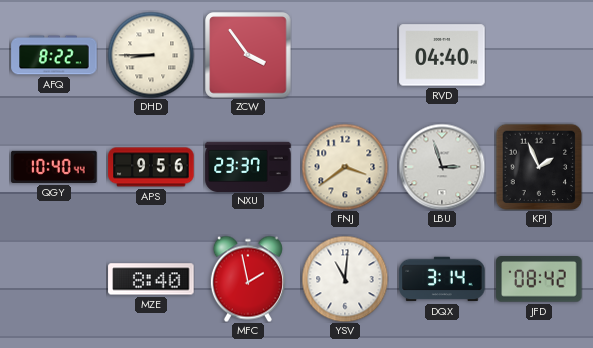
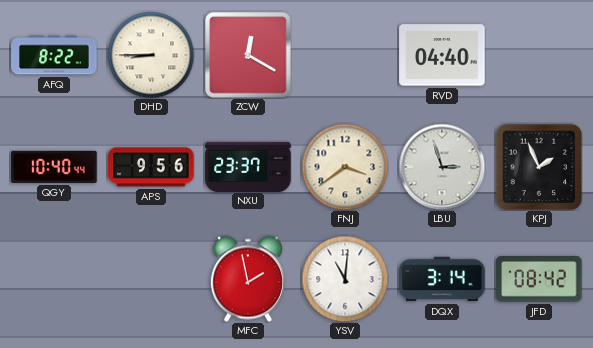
ZCW: 3:54 -> 12:20 (248, 55)
MZE: 8:40 -> none (151, 279)
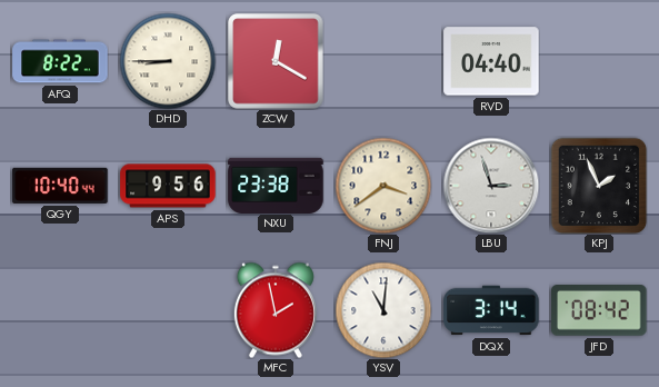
NXU: 23:37 -> 23:38 (276, 185)
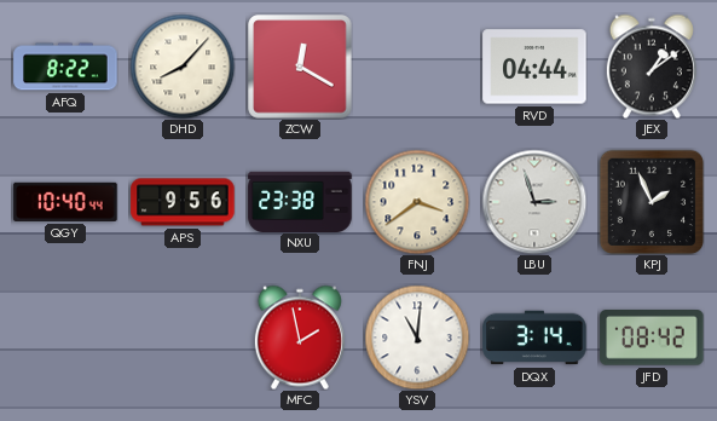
DHD: 8:45 -> 8:07 (183, 67)
RVD: 04:40 -> 04:44 (534, 67)
JEX: none -> 1:09 (652, 67)
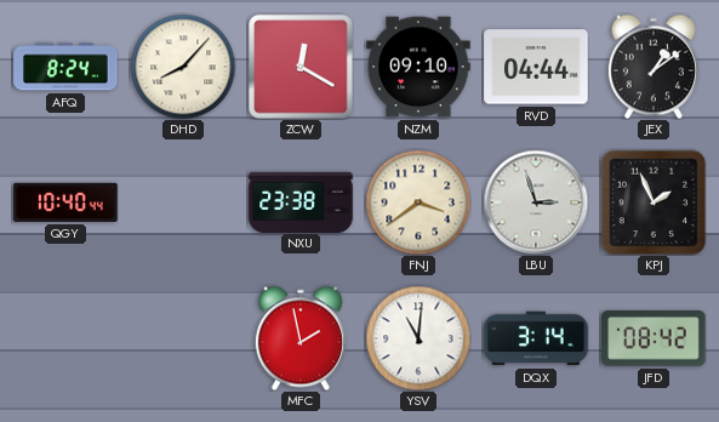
AFQ: 8:22 -> 8:24 (65, 67)
NZM: none -> 09:10 (418, 67)
APS: 9:56 -> none (183, 202)
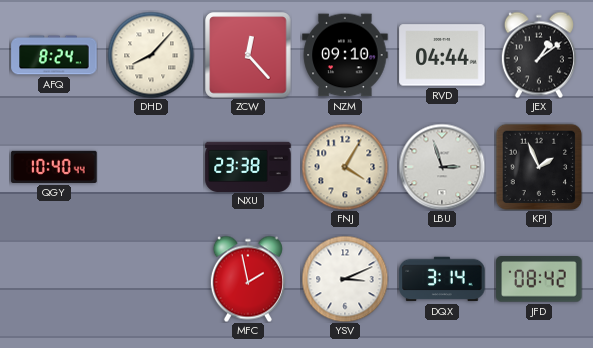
ZCW: 12:20 -> 12:23 (248, 55)
FNJ: 3:39 -> 4:05 (345, 167)
YSV: 11:01 -> 3:11 (345, 279)
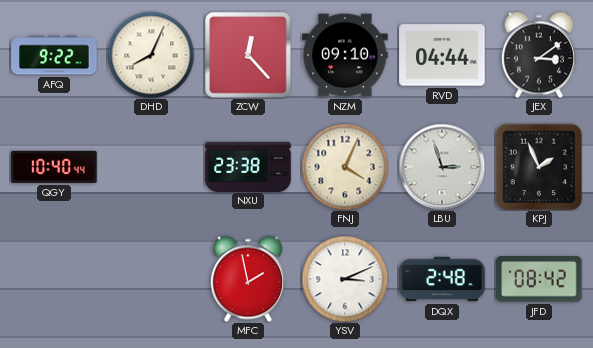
AFQ: 8:24 -> 9:22 (54, 55)
DHD: 8:07 -> 8:04 (151, 55)
JEX: 1:09 -> 3:09 (539, 55)
FNJ: 4:05 -> 4:04 (345, 167)
DQX: 3:14 -> 2:48 (442, 279)
